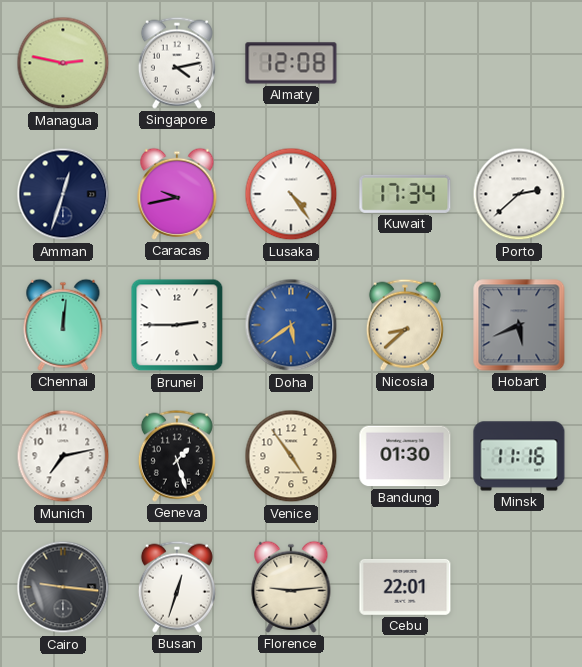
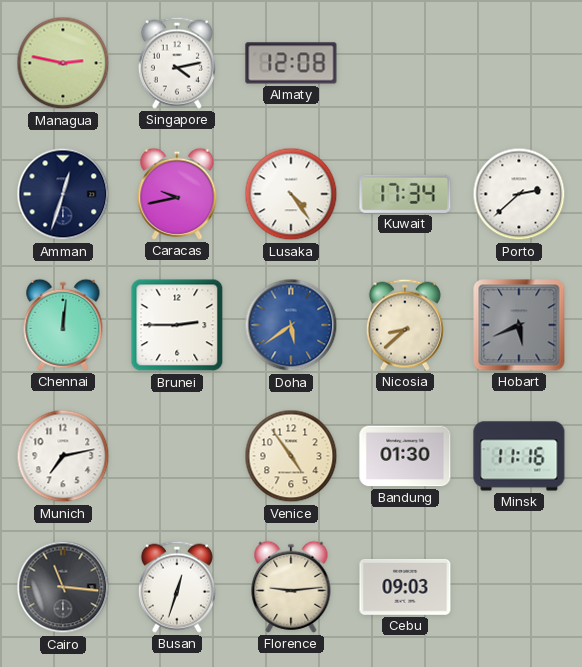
Geneva: 1:27 -> none (177, 456)
Cairo: 9:16 -> 11:16 (63, 587)
Cebu: 22:01 -> 09:03 (405, 587)
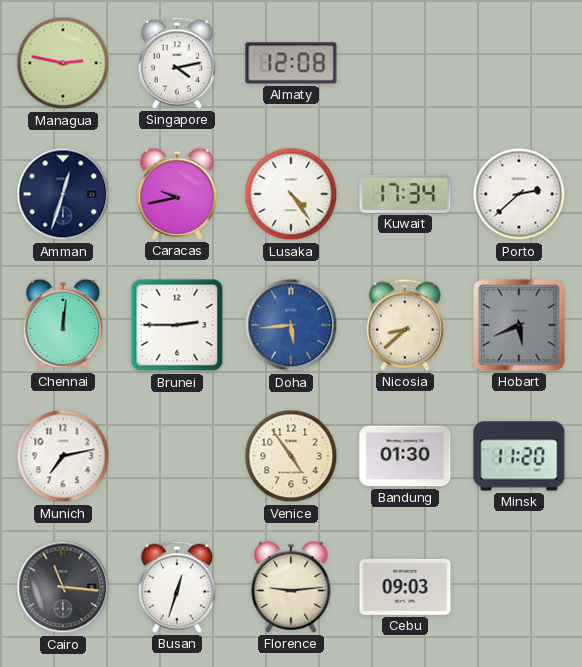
Doha: 5:39 -> 5:44 (291, 325)
Minsk: 11:16 -> 11:20 (519, 456)
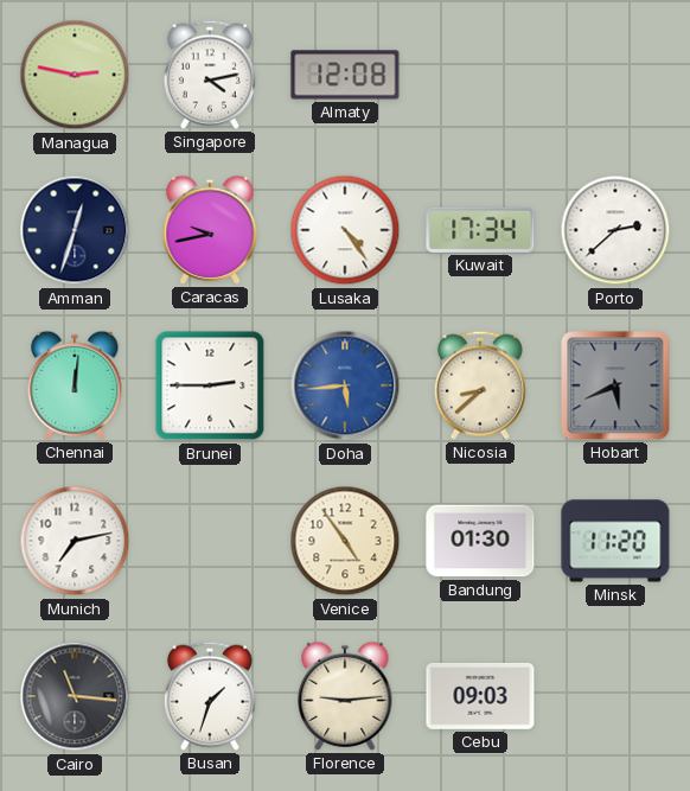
Busan: 12:33 -> 1:33 (210, 696)
